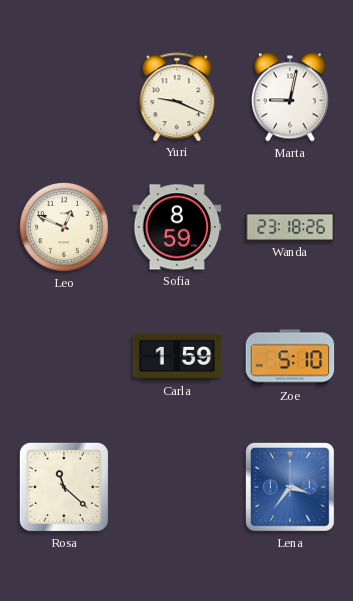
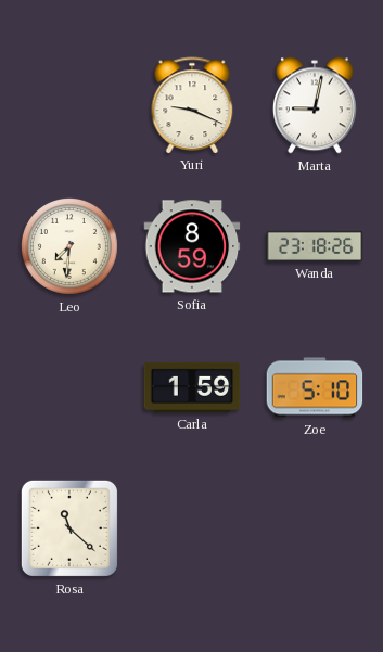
Leo: 12:49 -> 7:31 (69, 246)
Lena: 3:36 -> none (291, 488)
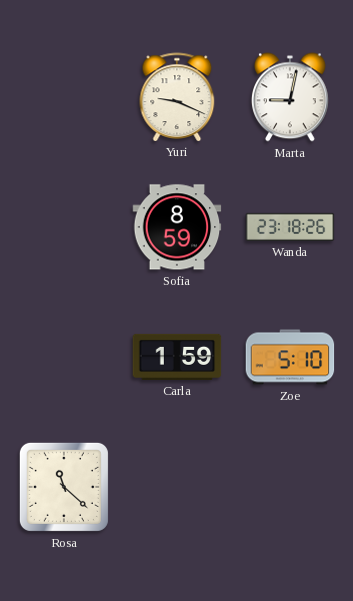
Leo: 7:31 -> none (69, 246)
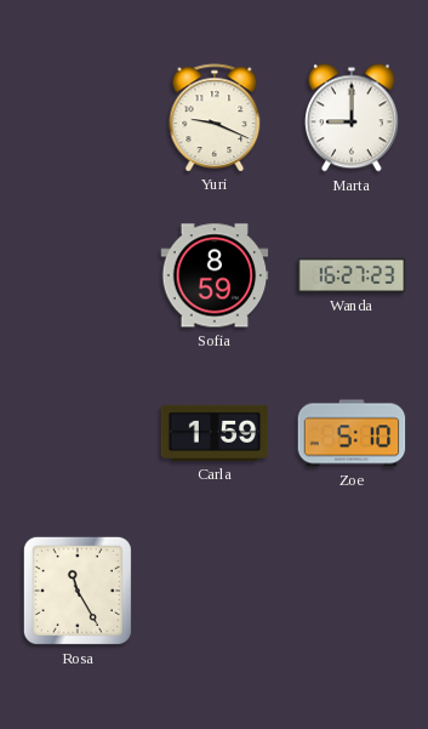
Marta: 9:02 -> 9:00 (352, 118)
Wanda: 23:18 -> 16:27 (352, 275)
Rosa: 11:22 -> 11:25 (78, 591)
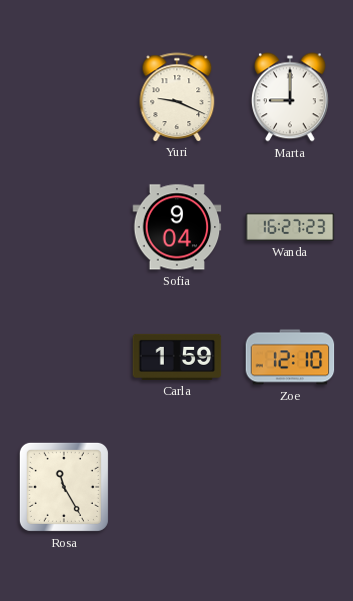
Sofia: 8:59 -> 9:04 (177, 227)
Zoe: 5:10 -> 12:10 (290, 357)
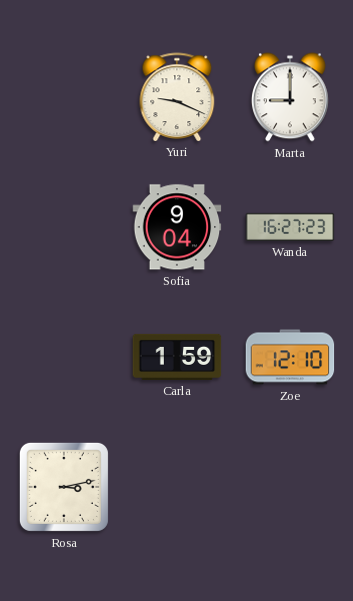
Rosa: 11:25 -> 3:13 (64, 487)
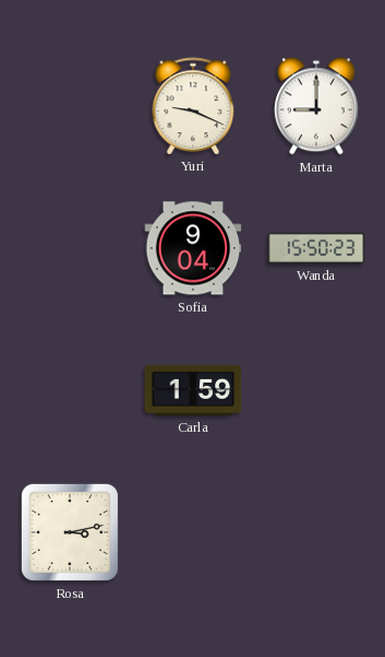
Wanda: 16:27 -> 15:50 (316, 248)
Zoe: 12:10 -> none (290, 357)
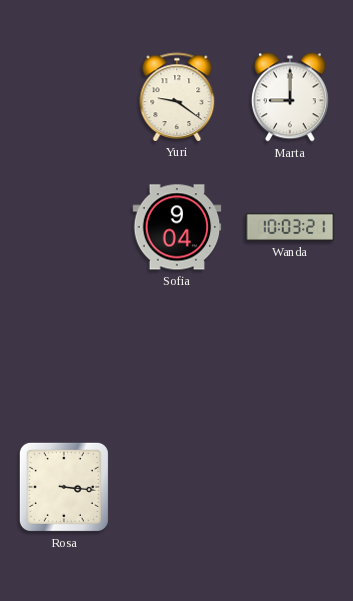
Yuri: 9:19 -> 9:21 (177, 97)
Wanda: 15:50 -> 10:03 (290, 227)
Carla: 1:59 -> none (193, 390)
Rosa: 3:13 -> 3:16 (64, 487)
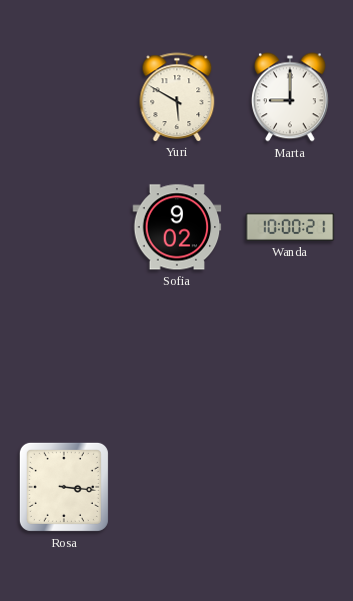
Yuri: 9:21 -> 5:50 (177, 97)
Sofia: 9:04 -> 9:02 (177, 227)
Wanda: 10:03 -> 10:00 (290, 227)
